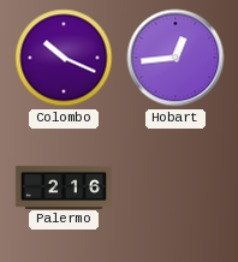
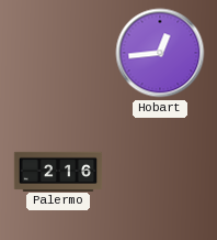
Colombo: 10:19 -> none (64, 58)
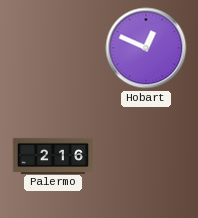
Hobart: 12:44 -> 12:49 (146, 48)
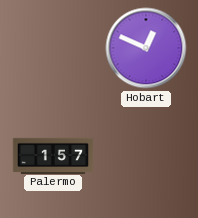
Palermo: 2:16 -> 1:57 (53, 155)
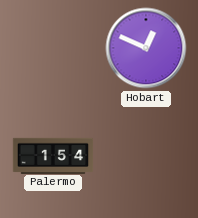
Palermo: 1:57 -> 1:54 (53, 155)
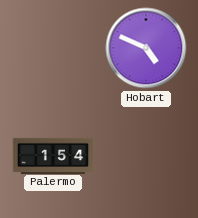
Hobart: 12:49 -> 4:49 (146, 48)
